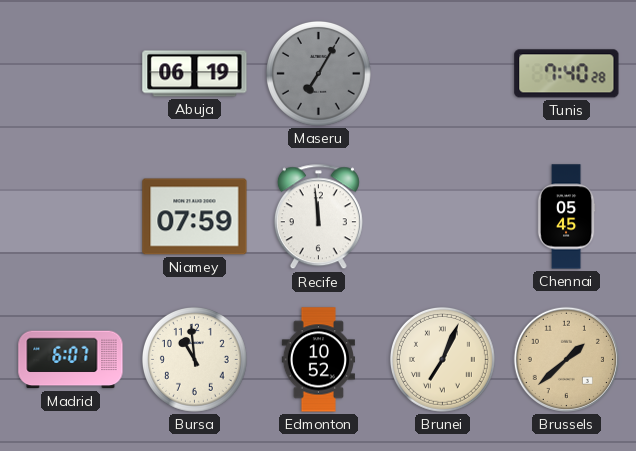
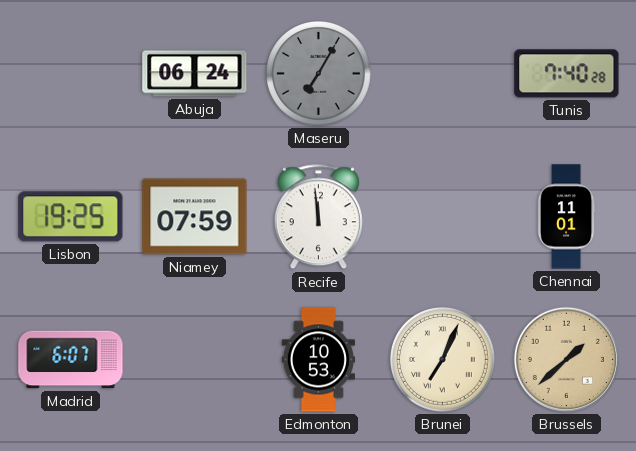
Abuja: 06:19 -> 06:24 (195, 74)
Lisbon: none -> 19:25 (71, 217)
Chennai: 05:45 -> 11:01 (566, 217)
Bursa: 10:59 -> none (194, 359)
Edmonton: 10:52 -> 10:53 (318, 360)
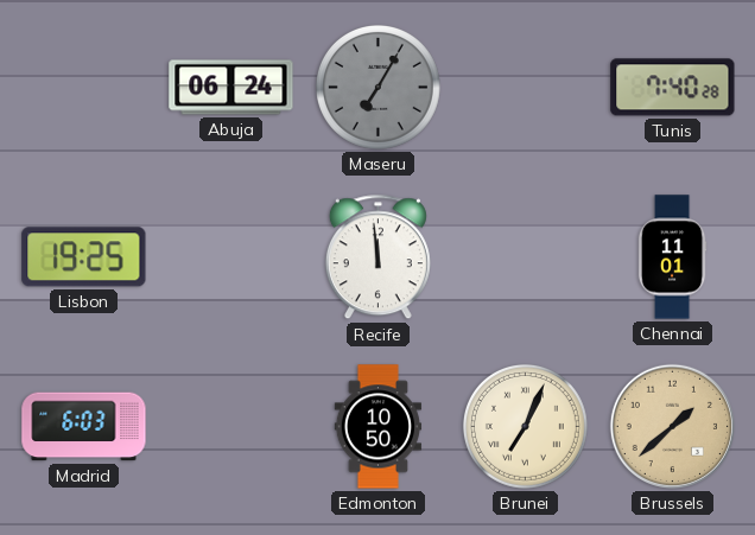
Niamey: 07:59 -> none (195, 217)
Madrid: 6:07 -> 6:03 (84, 427)
Edmonton: 10:53 -> 10:50 (377, 427)
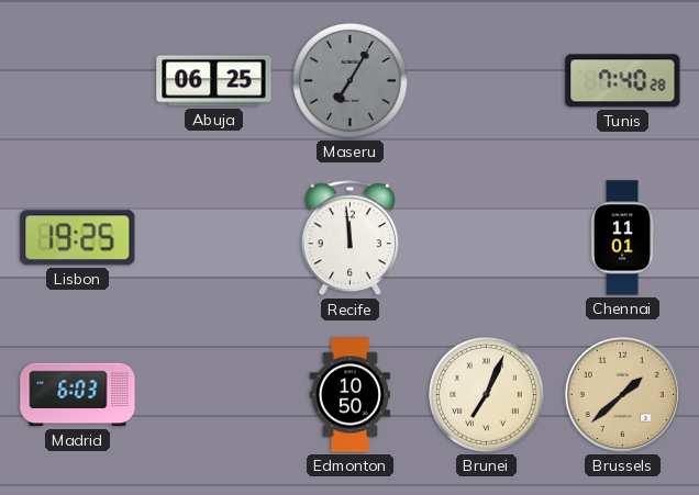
Abuja: 06:24 -> 06:25 (214, 81)
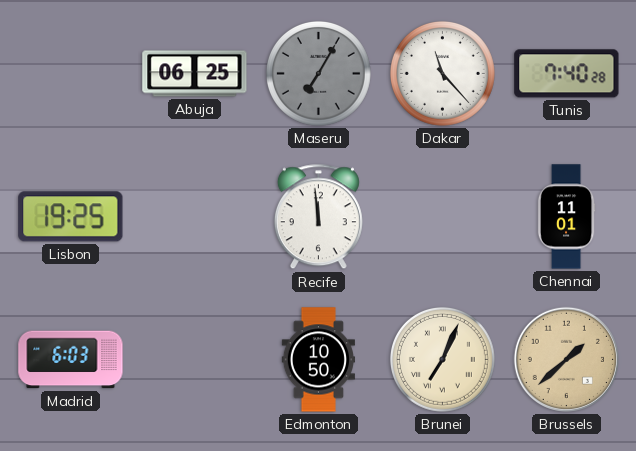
Dakar: none -> 11:23 (442, 73)
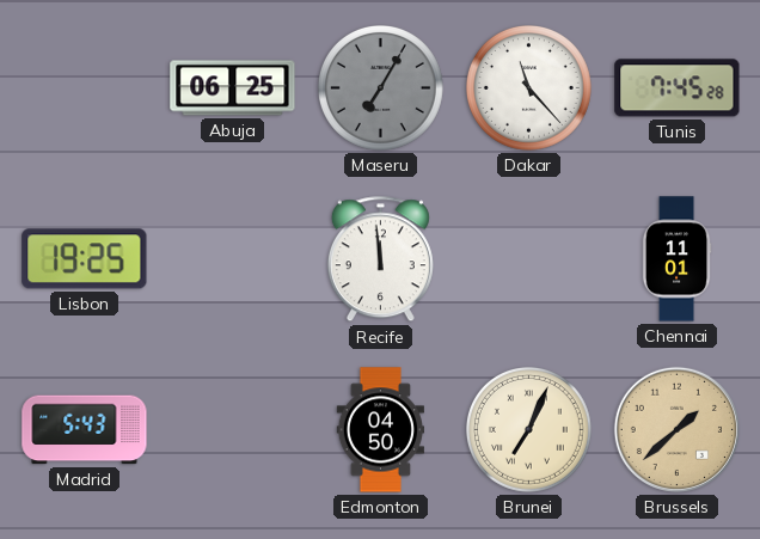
Tunis: 7:40 -> 7:45 (678, 88)
Madrid: 6:03 -> 5:43 (85, 430)
Edmonton: 10:50 -> 04:50 (380, 430)
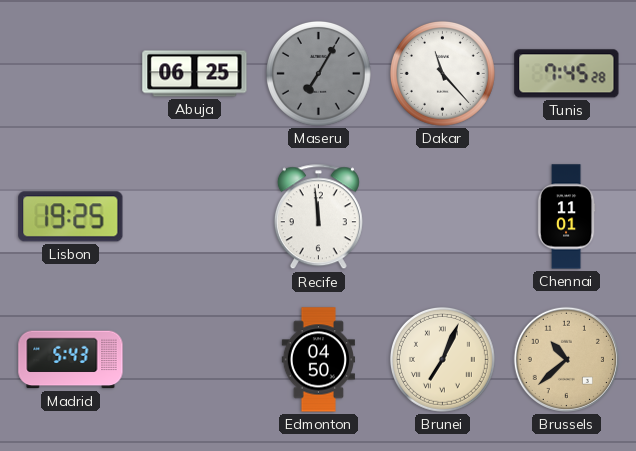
Brussels: 1:38 -> 10:38 (566, 359)
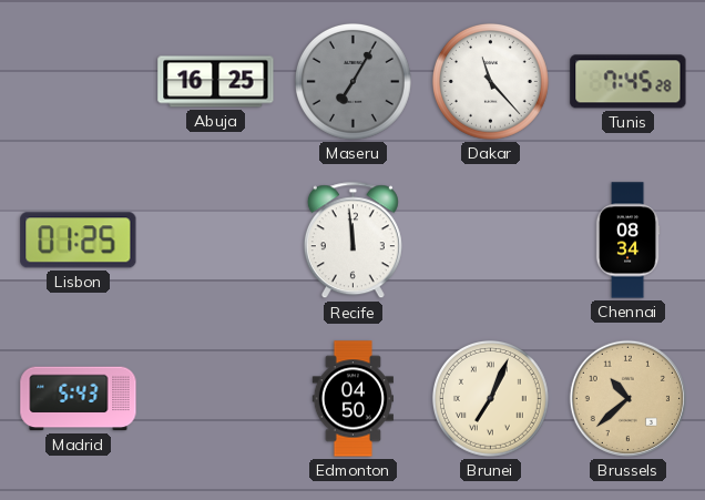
Abuja: 06:25 -> 16:25 (216, 82)
Lisbon: 19:25 -> 01:25 (79, 241)
Chennai: 11:01 -> 08:34 (627, 241)
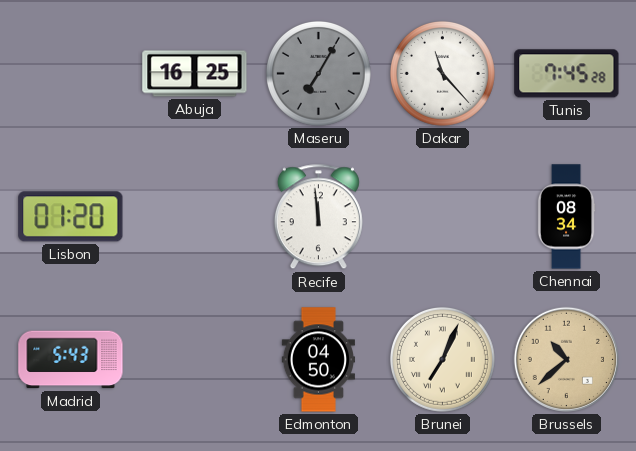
Lisbon: 01:25 -> 01:20 (71, 217)
